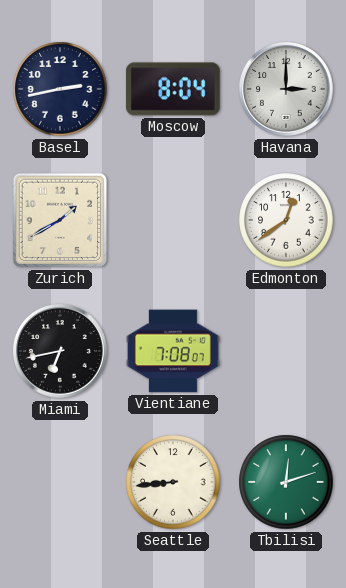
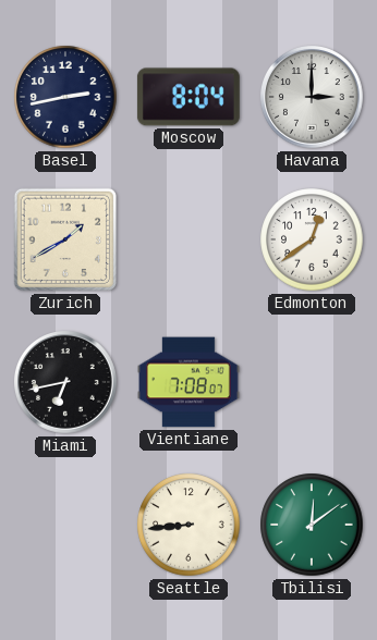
Tbilisi: 12:12 -> 12:09 (312, 525)
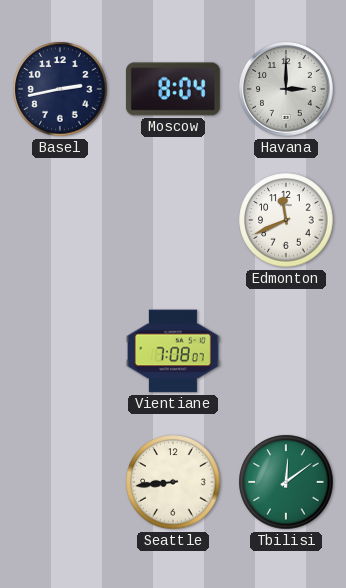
Zurich: 1:40 -> none (65, 239)
Edmonton: 12:39 -> 11:41 (286, 220)
Miami: 6:43 -> none (66, 383)
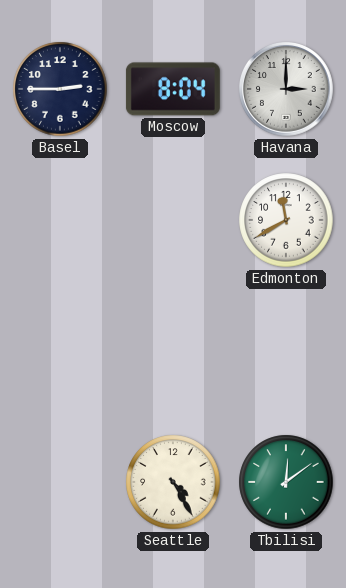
Basel: 2:43 -> 2:45 (60, 89)
Edmonton: 11:41 -> 11:40 (286, 220)
Vientiane: 7:08 -> none (173, 351)
Seattle: 8:44 -> 4:25 (173, 482)
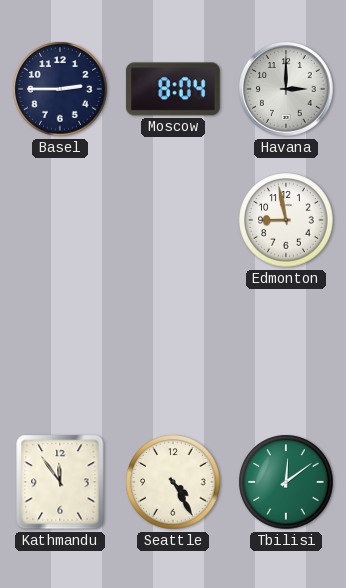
Edmonton: 11:40 -> 8:58 (286, 220)
Kathmandu: none -> 11:54 (60, 482)
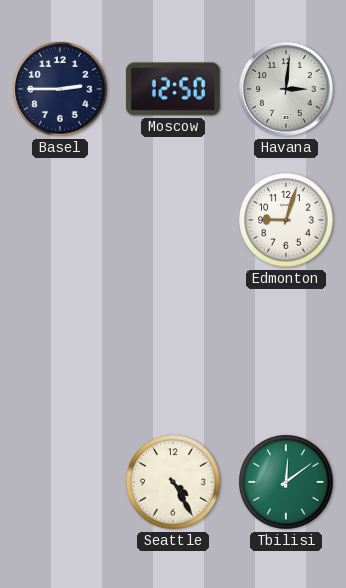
Moscow: 8:04 -> 12:50 (173, 89)
Havana: 3:00 -> 3:01 (287, 90)
Edmonton: 8:58 -> 9:03 (286, 220)
Kathmandu: 11:54 -> none (60, 482)
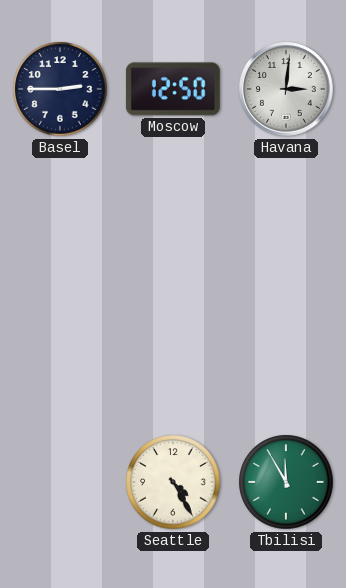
Edmonton: 9:03 -> none (286, 220)
Tbilisi: 12:09 -> 11:55 (286, 482)
